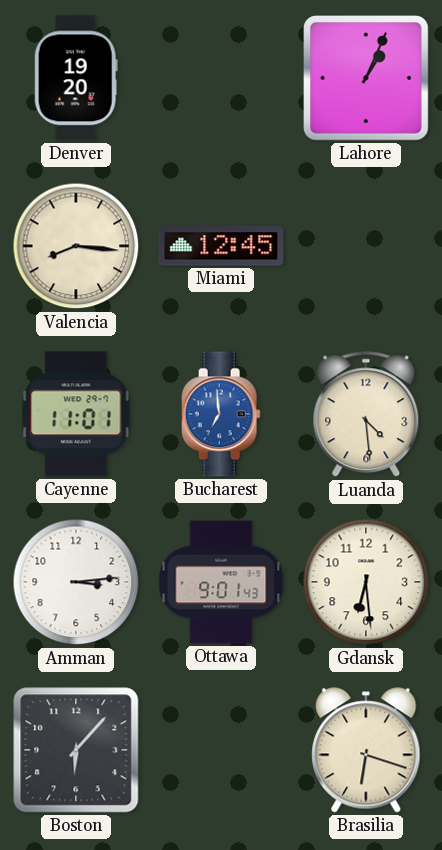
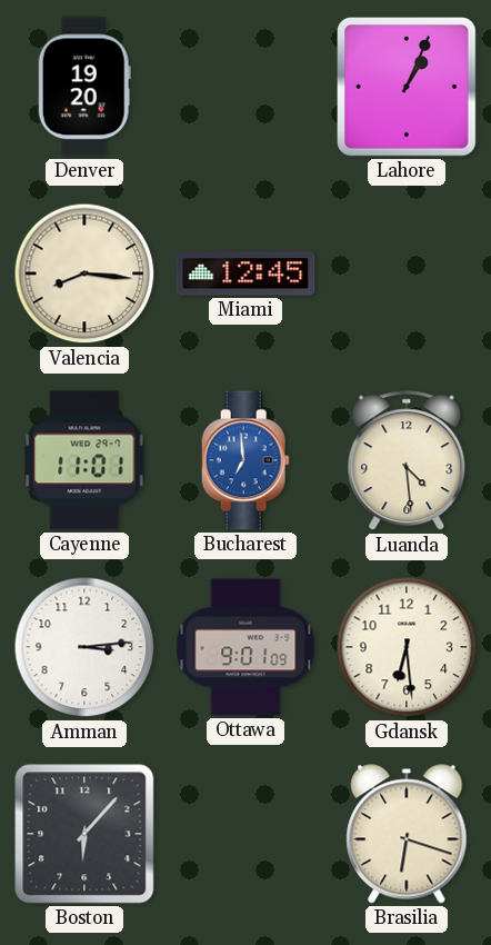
Ottawa: 9:01:43 -> 9:01:09 (245, 647)
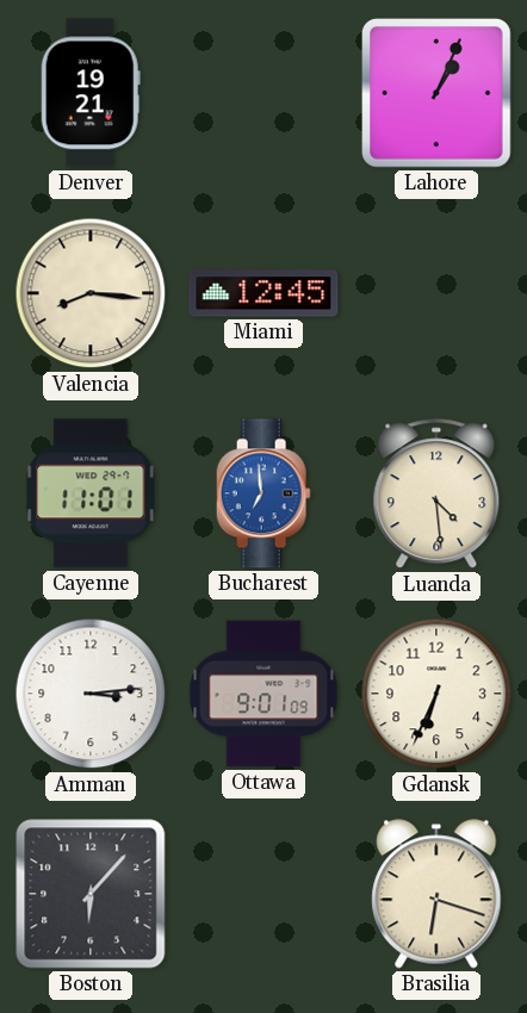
Denver: 19:20 -> 19:21 (91, 93)
Gdansk: 6:29 -> 6:34 (436, 694)
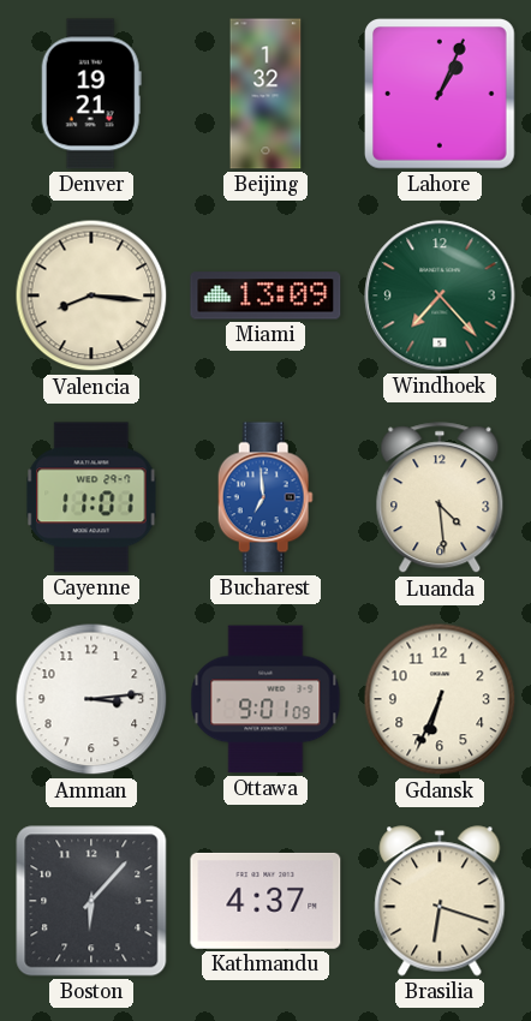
Beijing: none -> 1:32 (265, 94)
Miami: 12:45 -> 13:09 (265, 295)
Windhoek: none -> 7:23 (440, 295)
Kathmandu: none -> 4:37 (265, 901)
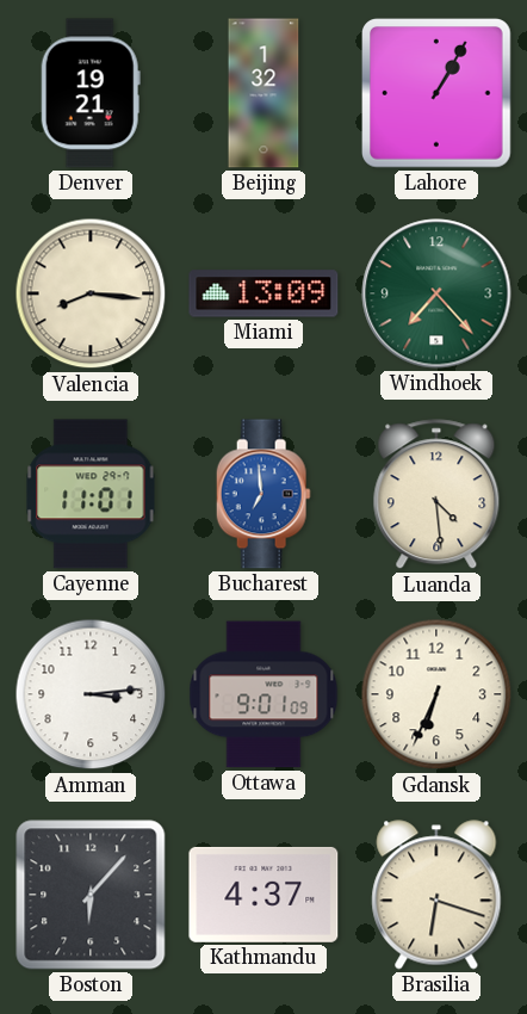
Lahore: 1:04 -> 1:05 (438, 94)
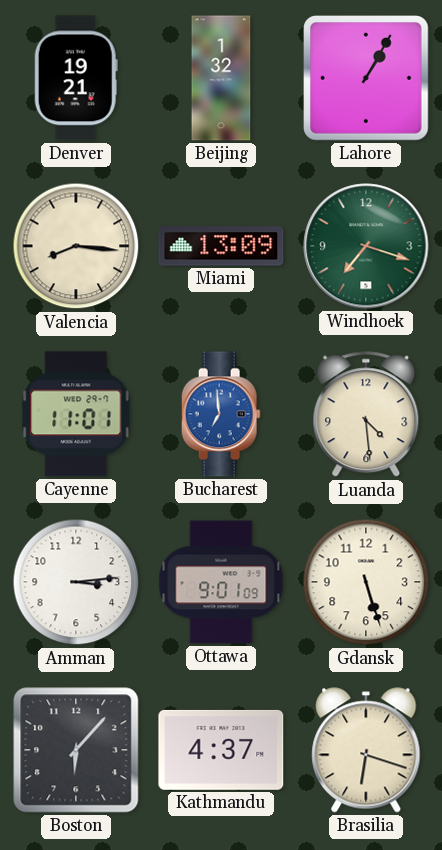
Windhoek: 7:23 -> 7:18 (366, 246)
Gdansk: 6:34 -> 5:27 (366, 582)
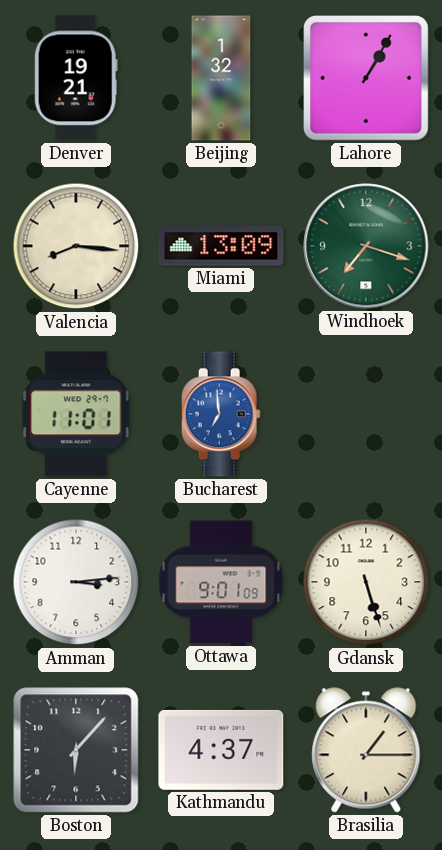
Luanda: 4:29 -> none (366, 415)
Brasilia: 6:18 -> 1:15 (366, 750)
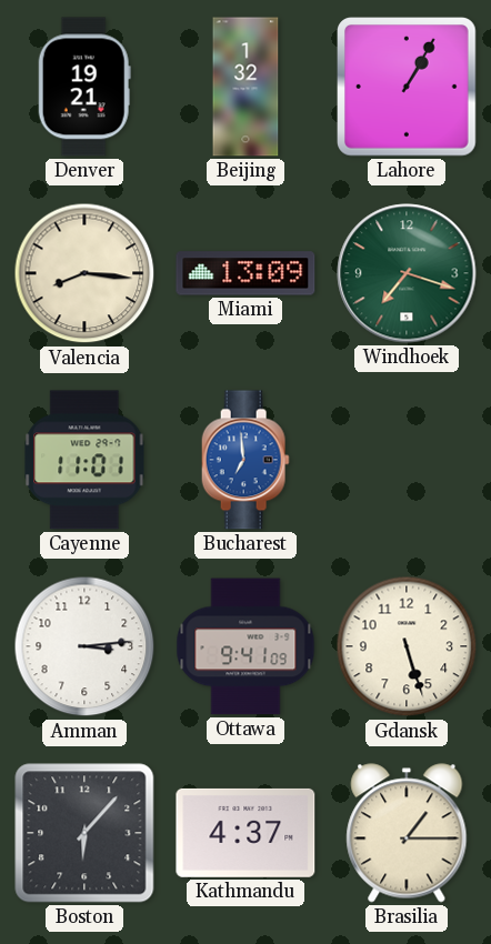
Ottawa: 9:01 -> 9:41 (245, 646)
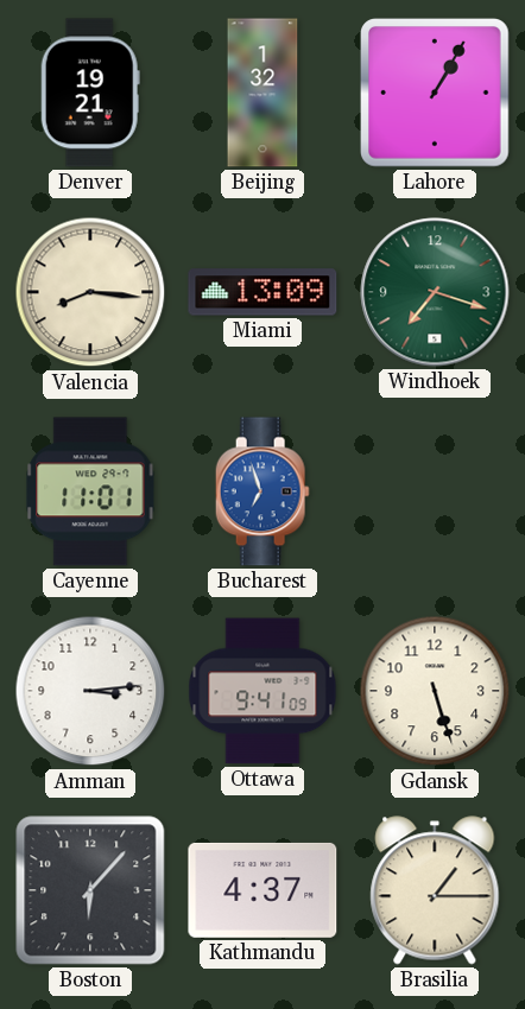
Bucharest: 6:59 -> 6:57 (262, 491)
